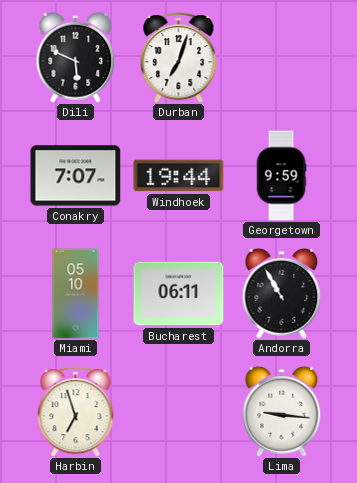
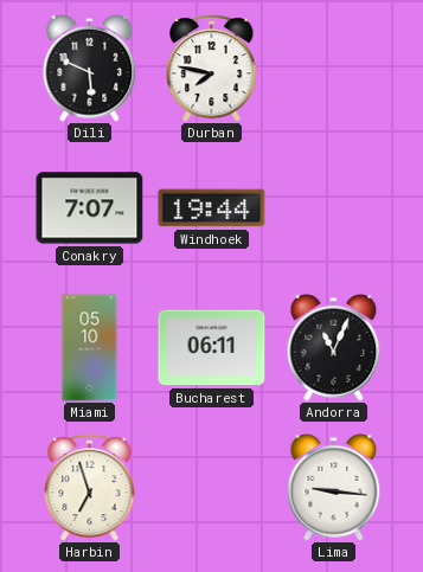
Durban: 7:03 -> 7:47 (212, 69)
Georgetown: 9:59 -> none (281, 176)
Andorra: 10:55 -> 11:04 (334, 348)
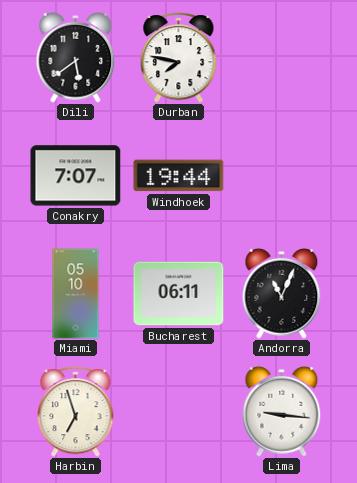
Dili: 5:49 -> 5:39 (76, 58)
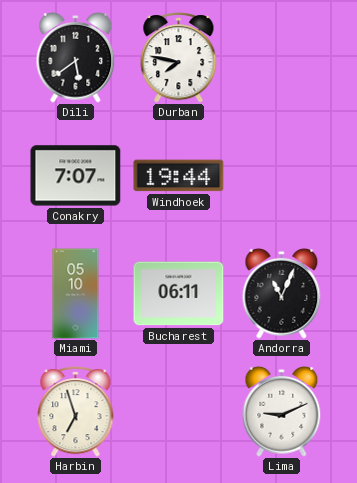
Lima: 9:16 -> 9:11 (282, 412)
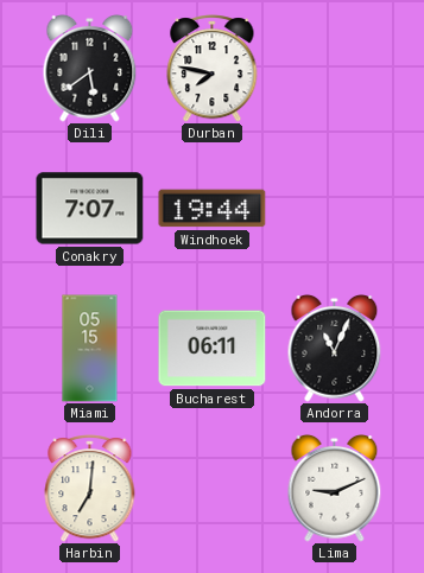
Miami: 05:10 -> 05:15 (90, 349)
Harbin: 6:57 -> 7:01 (90, 489)
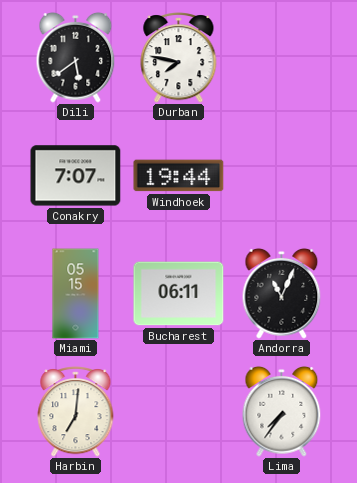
Lima: 9:11 -> 7:36 (282, 412)
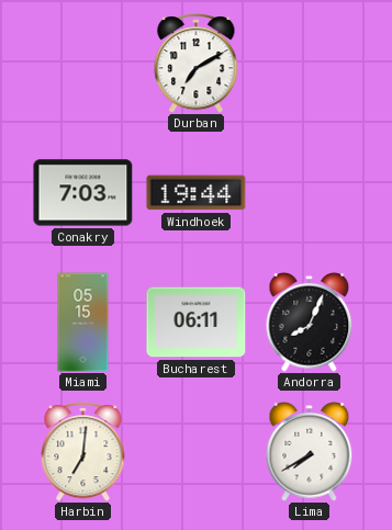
Dili: 5:39 -> none (76, 58)
Durban: 7:47 -> 7:10 (197, 64)
Conakry: 7:07 -> 7:03 (83, 193)
Andorra: 11:04 -> 8:04 (310, 323)
Lima: 7:36 -> 7:40 (310, 452)
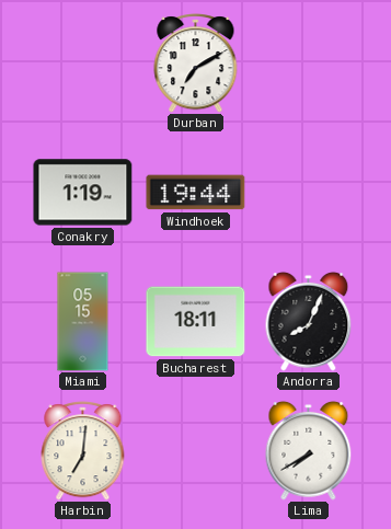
Conakry: 7:03 -> 1:19 (83, 193)
Bucharest: 06:11 -> 18:11 (196, 322)
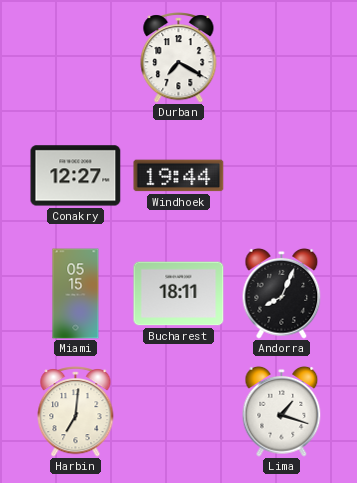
Durban: 7:10 -> 7:20 (179, 58)
Conakry: 1:19 -> 12:27 (76, 176)
Lima: 7:40 -> 1:18 (282, 412)
